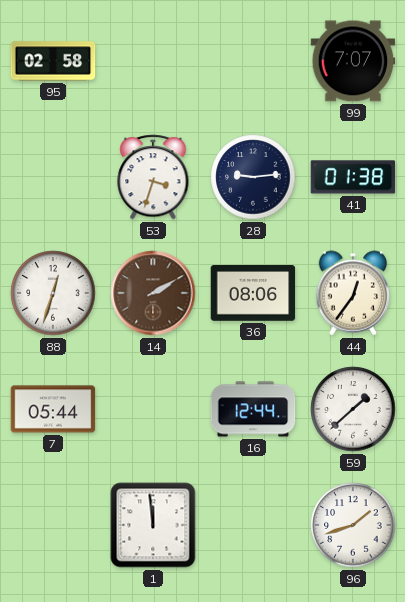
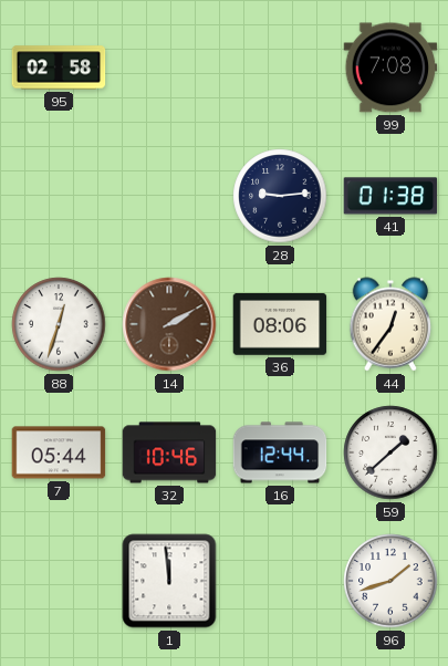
99: 7:07 -> 7:08 (390, 67)
53: 3:33 -> none (153, 177)
32: none -> 10:46 (169, 452)
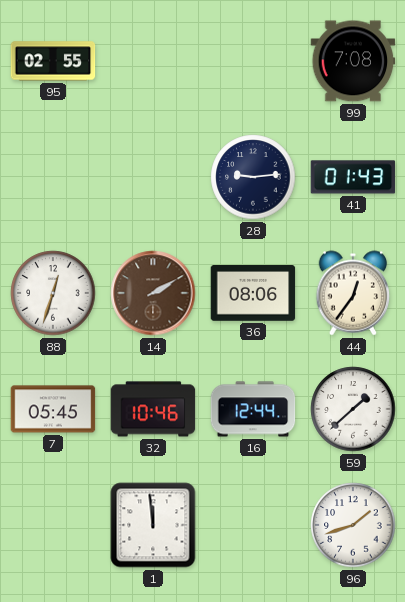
95: 02:58 -> 02:55 (53, 61)
41: 01:38 -> 01:43 (353, 177)
7: 05:44 -> 05:45 (53, 409)
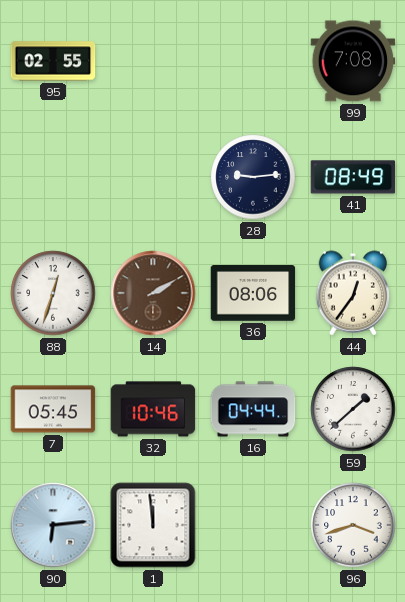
41: 01:43 -> 08:49 (353, 177)
16: 12:44 -> 04:44 (253, 409)
90: none -> 6:14 (53, 525)
96: 1:42 -> 3:42 (353, 525)
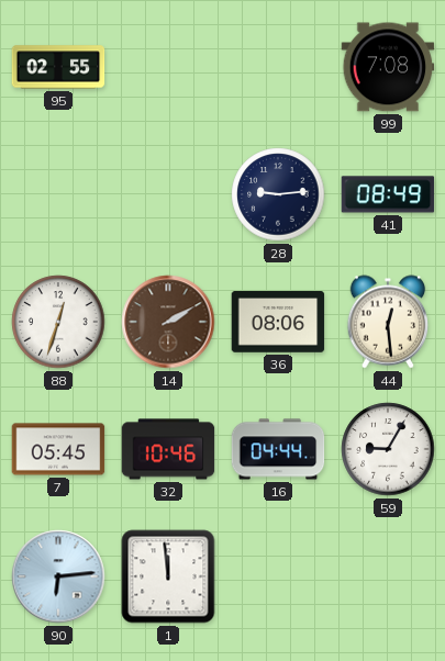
44: 12:36 -> 12:29 (388, 322)
59: 1:38 -> 9:05 (388, 449)
96: 3:42 -> none (353, 525)
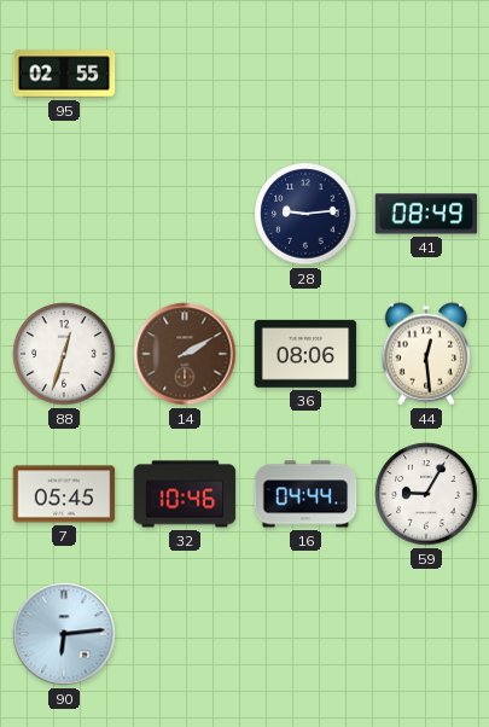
99: 7:08 -> none (388, 67)
1: 11:59 -> none (168, 576)
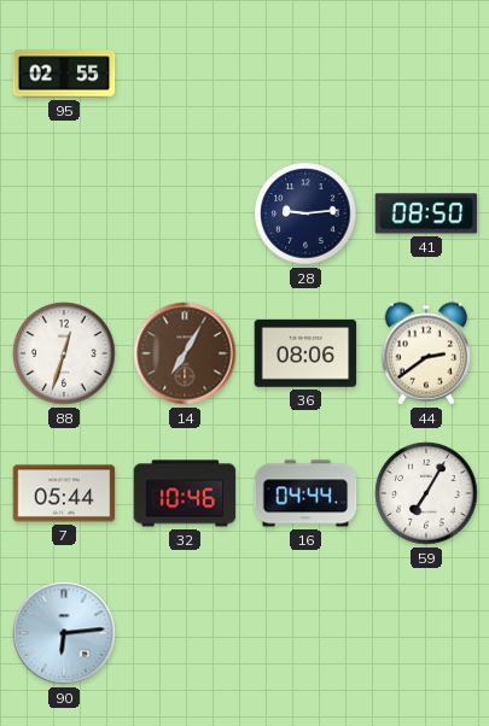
41: 08:49 -> 08:50 (426, 213)
14: 2:10 -> 7:05 (185, 353)
44: 12:29 -> 2:39 (426, 353)
7: 05:45 -> 05:44 (64, 493)
59: 9:05 -> 7:05 (426, 493)
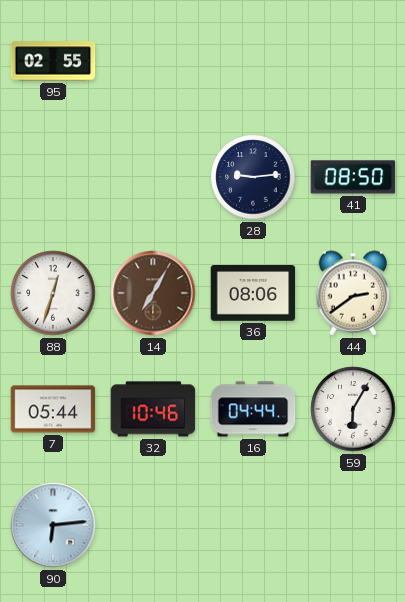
59: 7:05 -> 6:05 (353, 409)
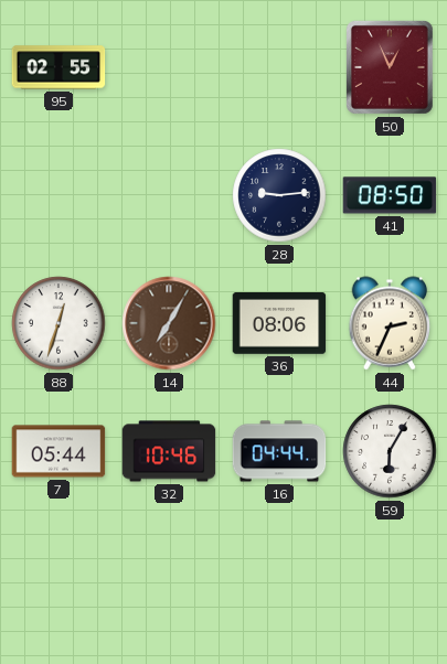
50: none -> 12:56 (390, 67)
44: 2:39 -> 2:34 (390, 323)
90: 6:14 -> none (53, 525)
